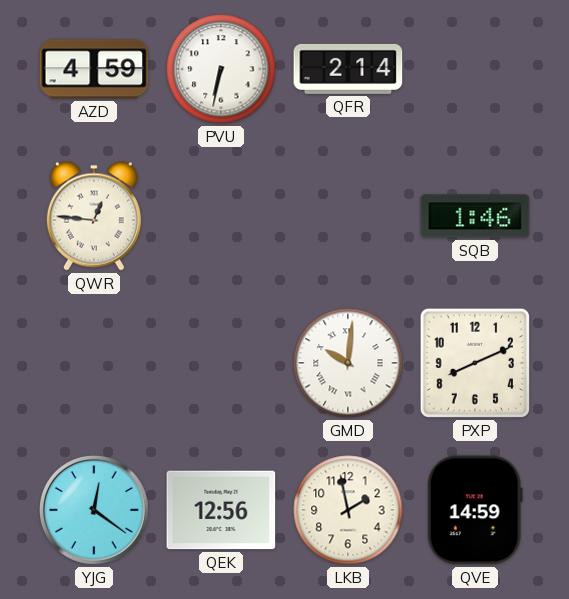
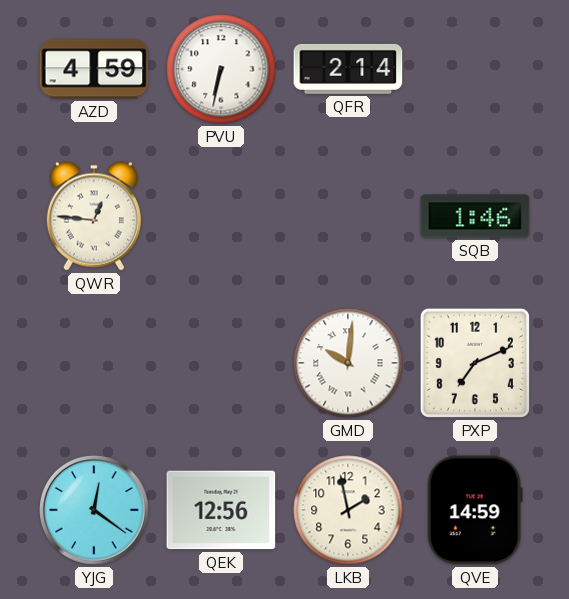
PXP: 8:11 -> 7:11 (475, 363)
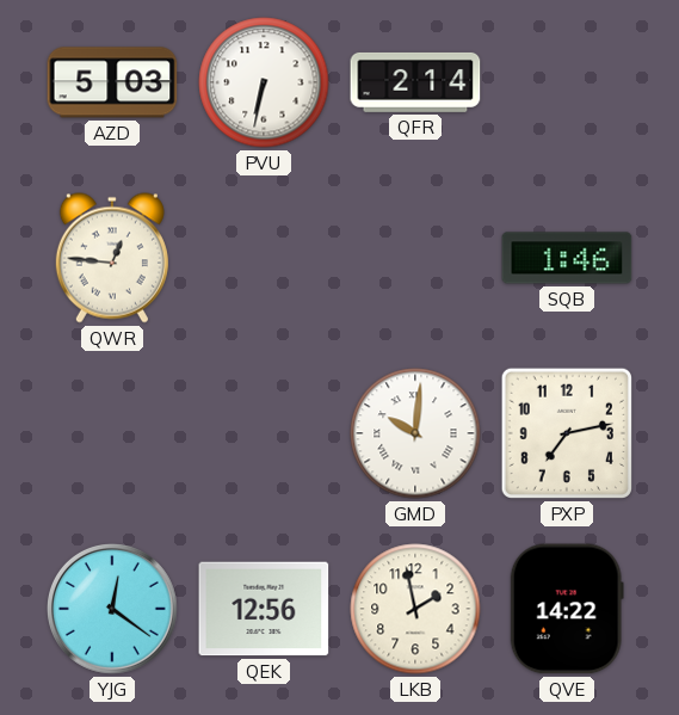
AZD: 4:59 -> 5:03 (112, 82)
PXP: 7:11 -> 7:13 (567, 433)
QVE: 14:59 -> 14:22 (567, 609)
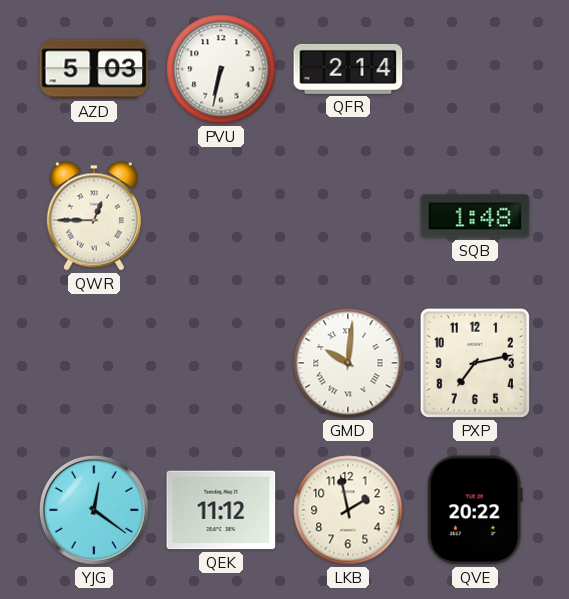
QWR: 12:46 -> 12:45 (94, 216)
SQB: 1:46 -> 1:48 (475, 216)
QEK: 12:56 -> 11:12 (221, 510)
QVE: 14:22 -> 20:22 (475, 510)
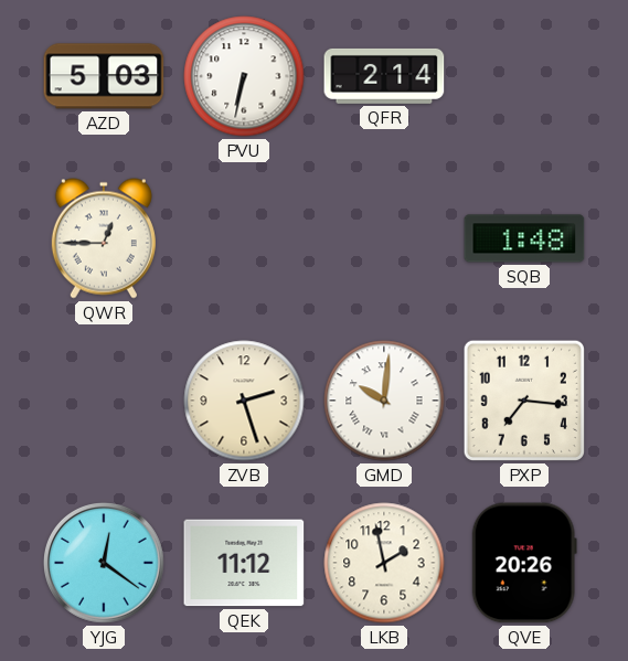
ZVB: none -> 2:27 (244, 401)
PXP: 7:13 -> 7:16 (524, 401)
QVE: 20:22 -> 20:26 (524, 563)
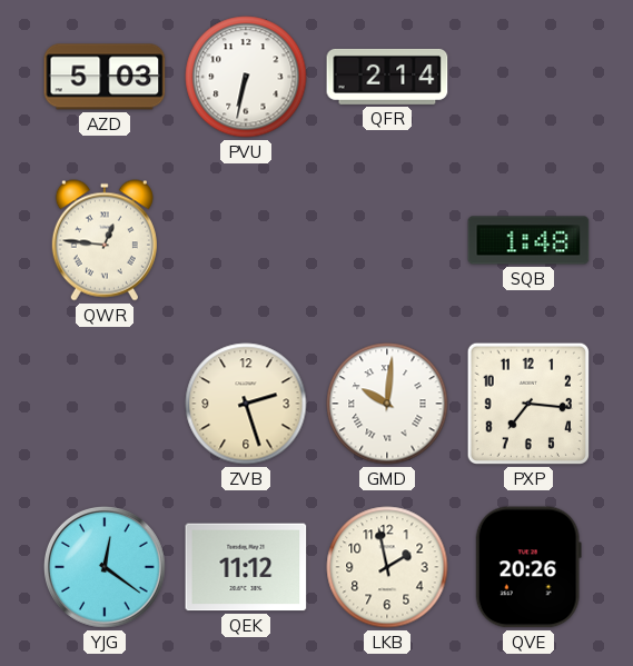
QWR: 12:45 -> 12:46 (105, 240)
